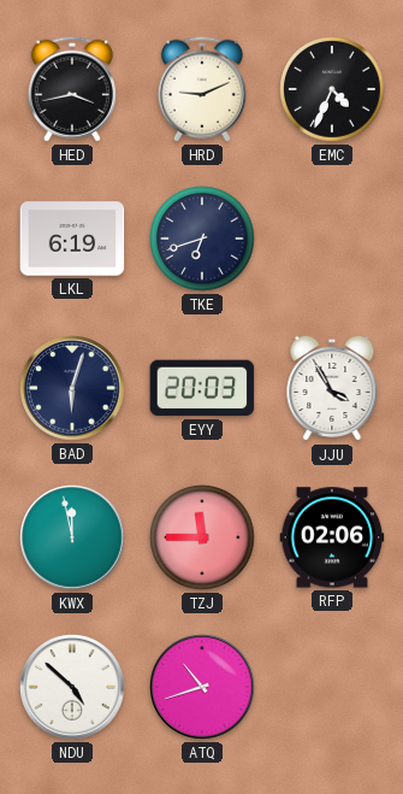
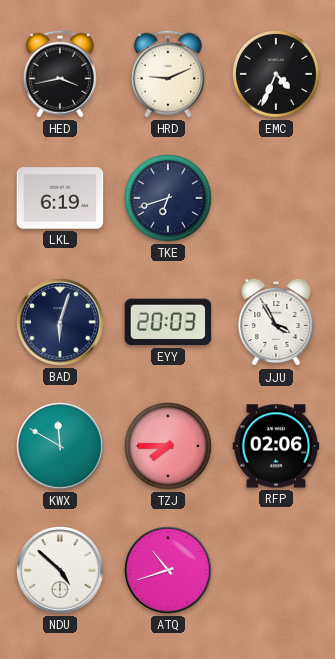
KWX: 11:58 -> 11:50 (60, 446)
TZJ: 11:45 -> 7:45 (169, 447)
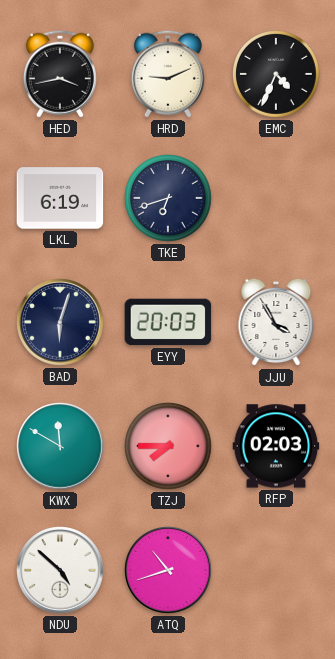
RFP: 02:06 -> 02:03 (276, 446)
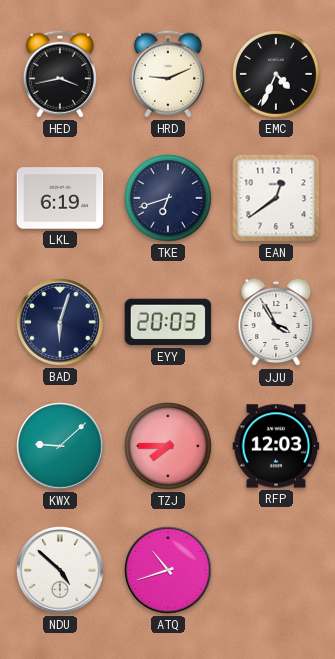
EAN: none -> 12:39 (276, 198)
KWX: 11:50 -> 9:08 (60, 446)
RFP: 02:03 -> 12:03 (276, 446)
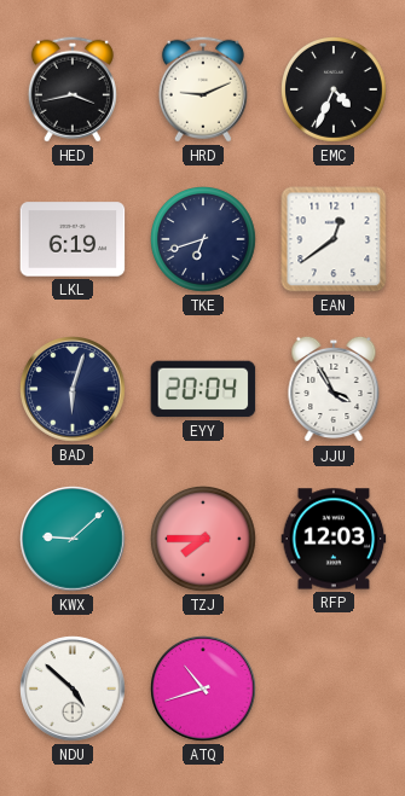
EYY: 20:03 -> 20:04 (203, 389)
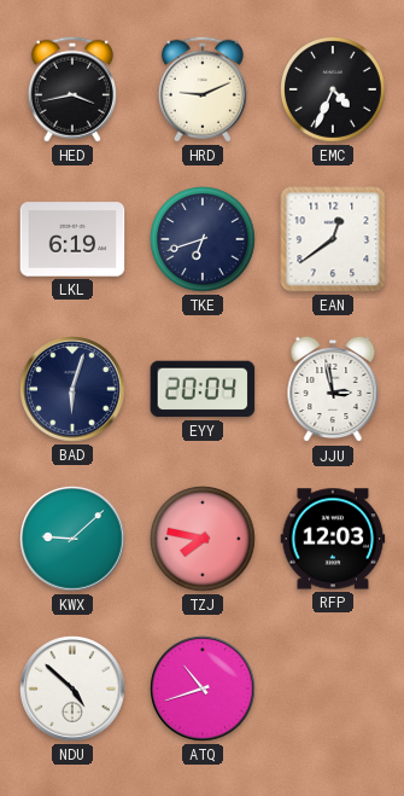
JJU: 3:55 -> 2:58 (333, 389)
TZJ: 7:45 -> 7:47 (204, 540)
